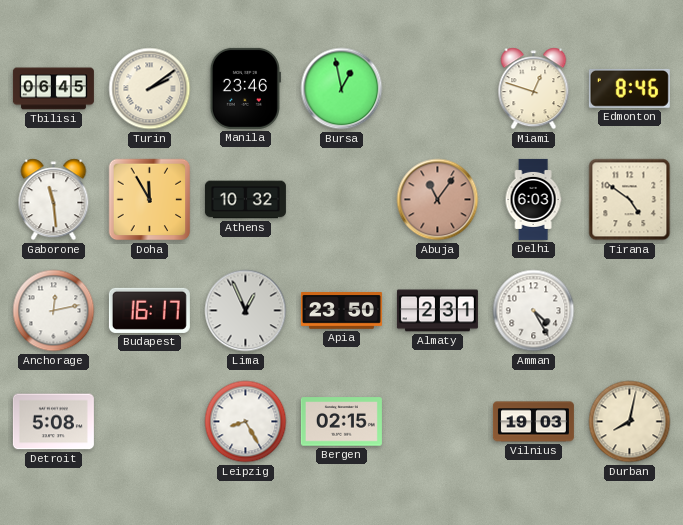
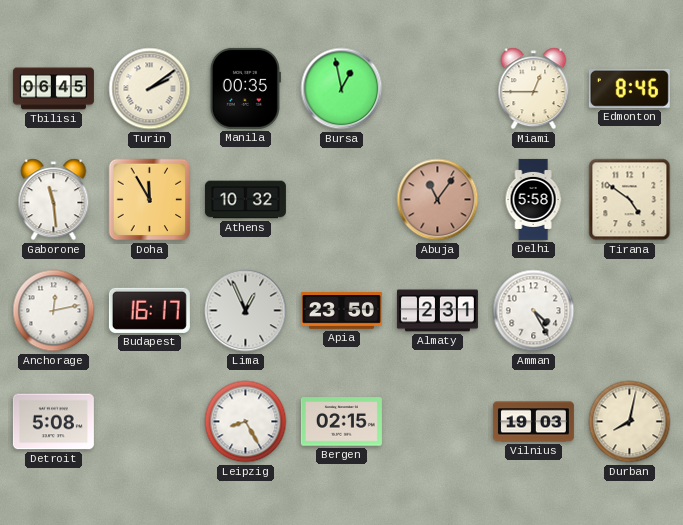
Manila: 23:46 -> 00:35 (245, 88)
Miami: 12:48 -> 12:45 (534, 89)
Delhi: 6:03 -> 5:58 (533, 199)
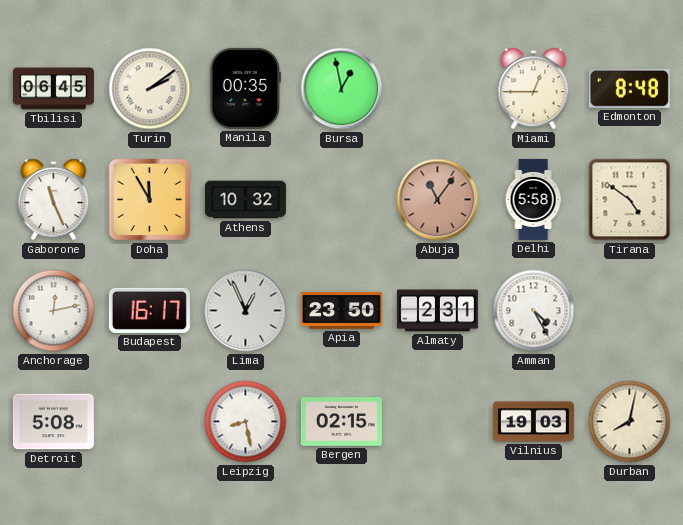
Edmonton: 8:46 -> 8:48 (629, 88)
Gaborone: 11:29 -> 11:26 (54, 200)
Leipzig: 8:25 -> 8:28 (246, 422)
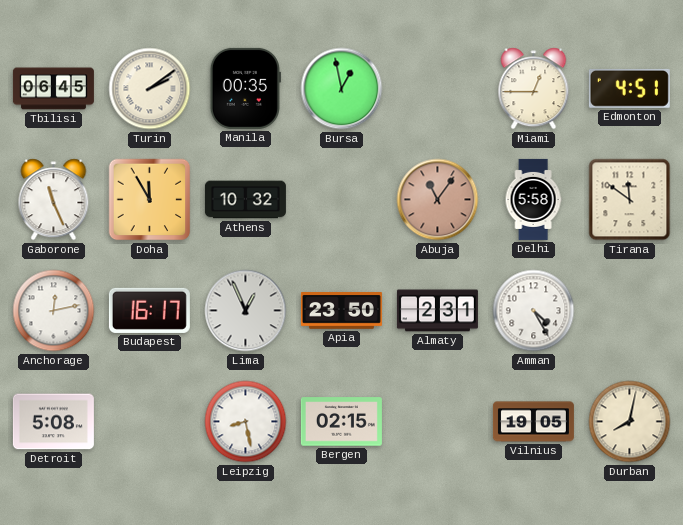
Edmonton: 8:48 -> 4:51 (629, 88)
Tirana: 4:51 -> 11:51 (630, 200)
Vilnius: 19:03 -> 19:05 (533, 422)
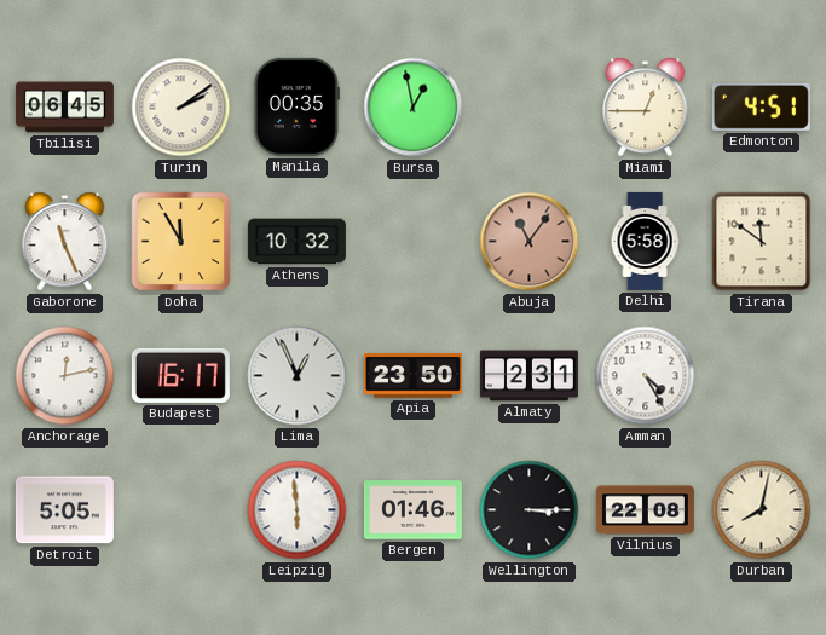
Detroit: 5:08 -> 5:05 (64, 510)
Leipzig: 8:28 -> 5:59 (298, 510)
Bergen: 02:15 -> 01:46 (412, 510)
Wellington: none -> 3:15 (530, 510)
Vilnius: 19:05 -> 22:08 (645, 510)
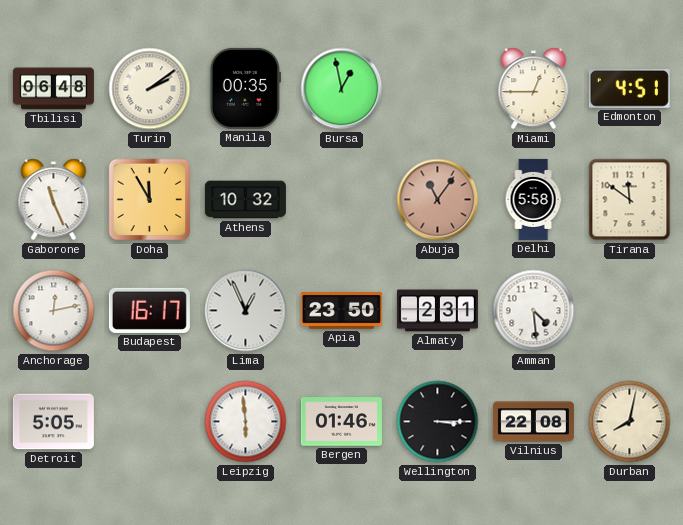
Tbilisi: 06:45 -> 06:48 (53, 89)
Amman: 4:25 -> 4:29 (534, 311)
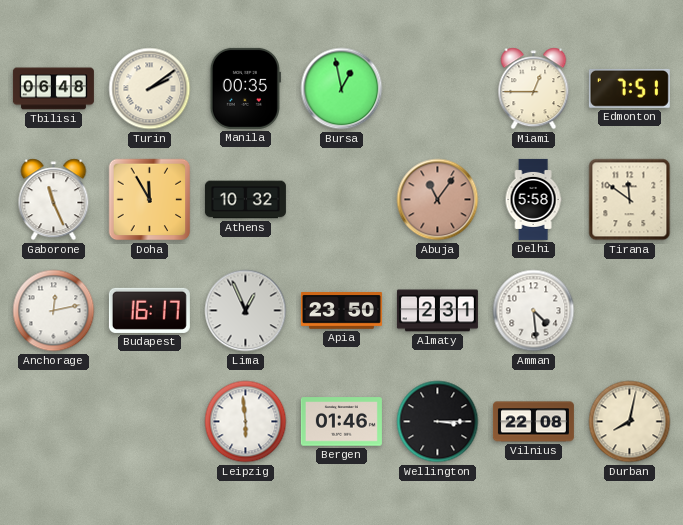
Edmonton: 4:51 -> 7:51 (629, 88)
Detroit: 5:05 -> none (53, 422)
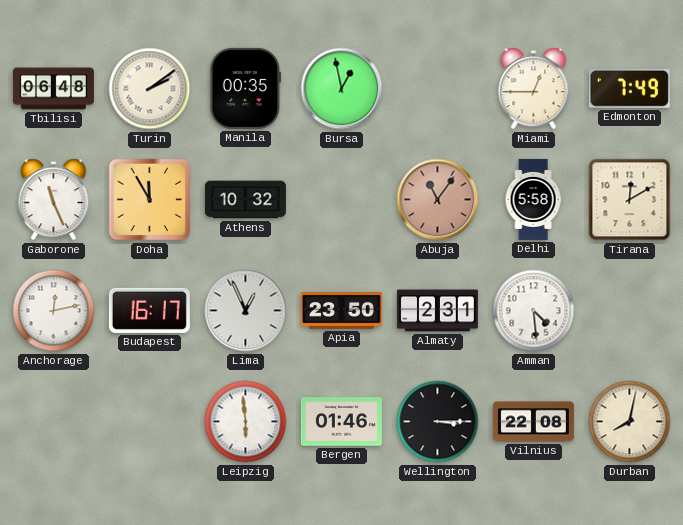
Edmonton: 7:51 -> 7:49 (629, 88)
Tirana: 11:51 -> 12:10 (630, 200)
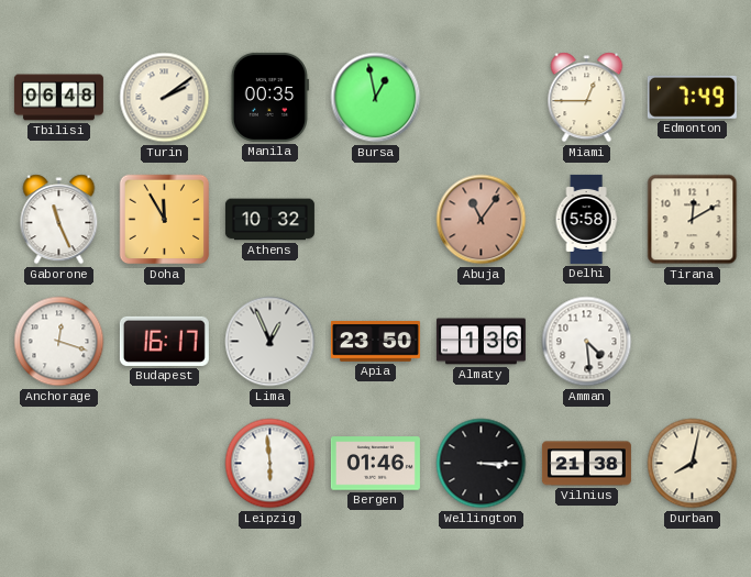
Anchorage: 12:13 -> 12:18 (59, 342)
Almaty: 2:31 -> 1:36 (481, 342)
Vilnius: 22:08 -> 21:38 (586, 464)
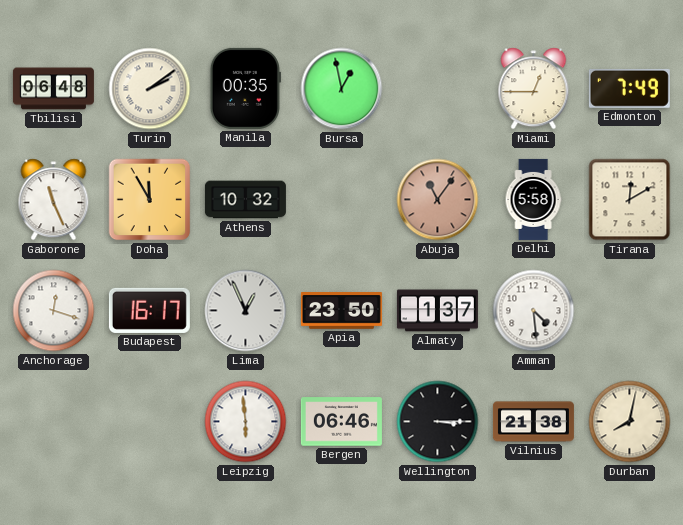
Almaty: 1:36 -> 1:37 (437, 311)
Bergen: 01:46 -> 06:46 (341, 422)
